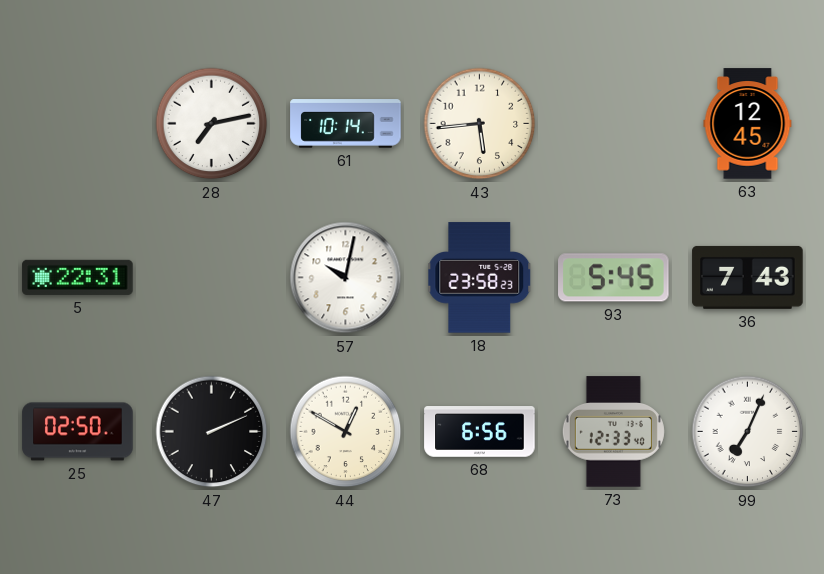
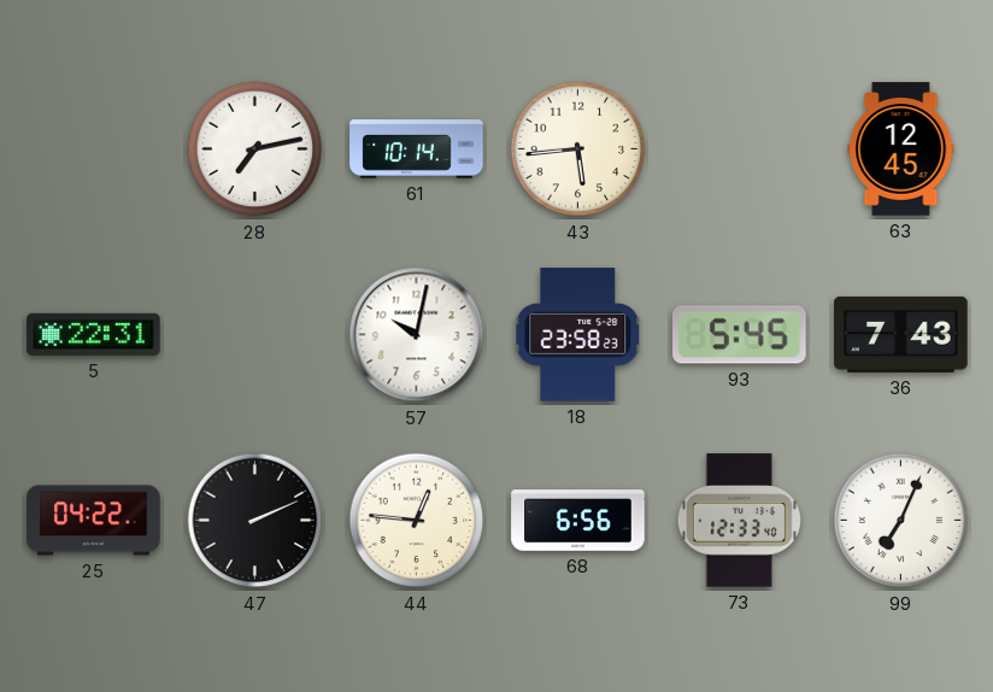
25: 02:50 -> 04:22 (94, 521)
44: 12:50 -> 12:46 (417, 521)
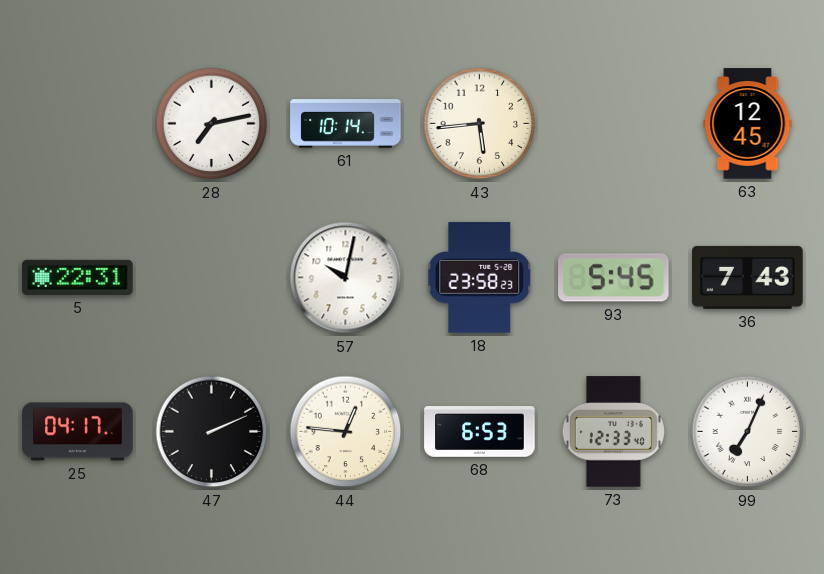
25: 04:22 -> 04:17 (78, 432)
68: 6:56 -> 6:53 (480, 432)
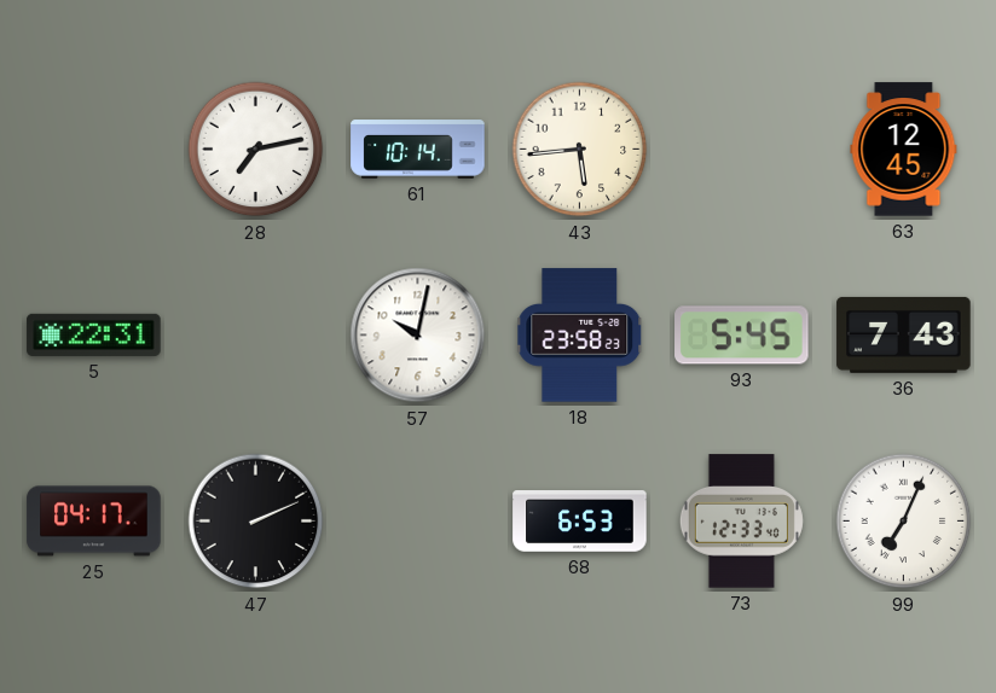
44: 12:46 -> none (346, 432)
